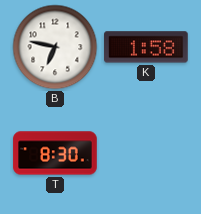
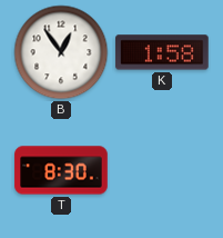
B: 6:47 -> 12:54 (61, 52)
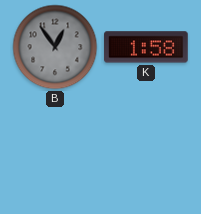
B dial: white -> grey (55, 47)
T: 8:30 -> none (61, 170)
